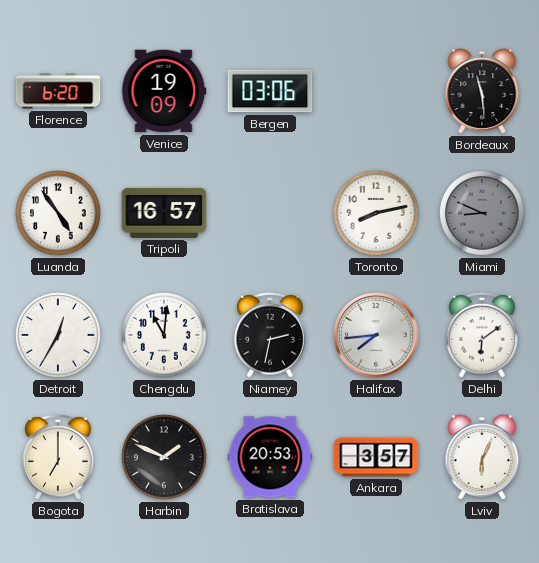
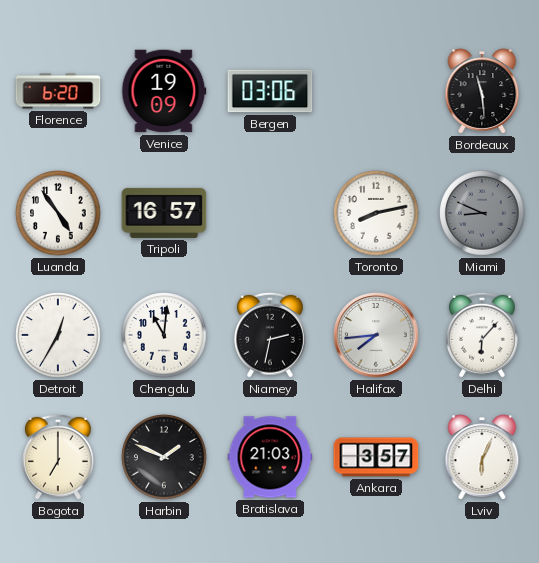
Delhi: 6:09 -> 6:07 (483, 335)
Bratislava: 20:53 -> 21:03 (270, 457)
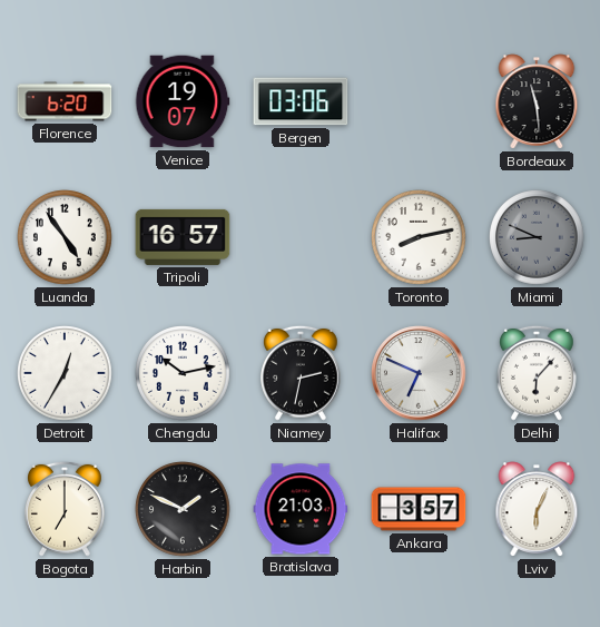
Venice: 19:09 -> 19:07 (183, 101)
Chengdu: 11:01 -> 10:13 (184, 374)
Halifax: 7:44 -> 6:49 (419, 373)
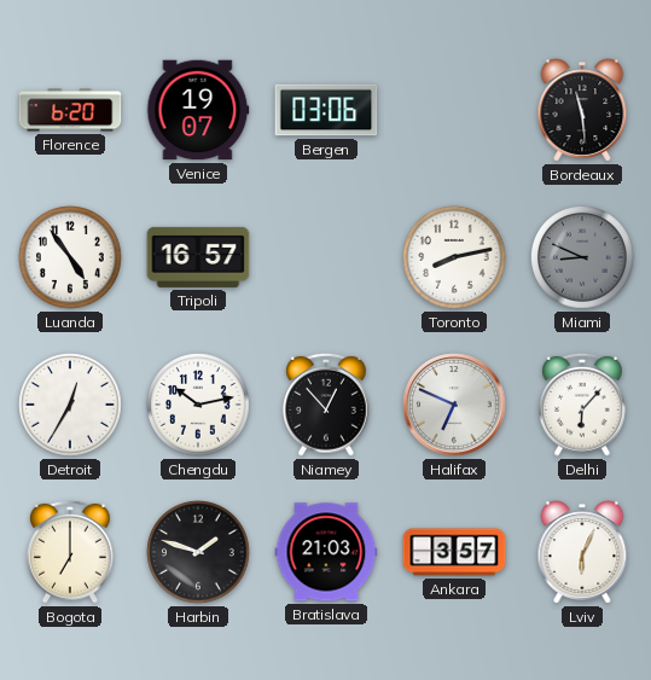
Niamey: 2:32 -> 12:53 (327, 405)
Harbin: 1:49 -> 1:48 (199, 553)
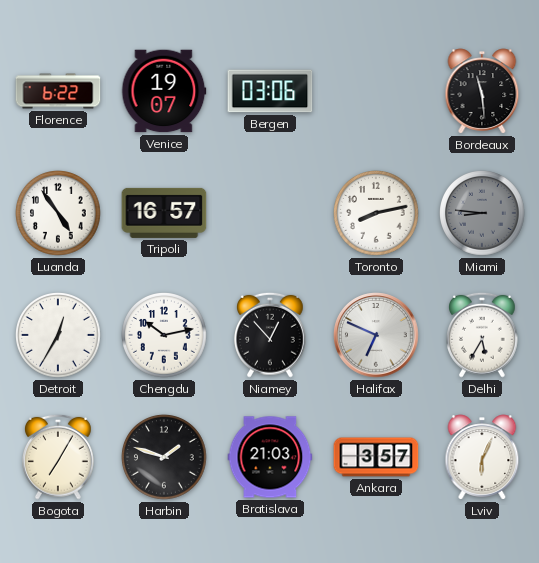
Florence: 6:20 -> 6:22 (58, 91)
Miami: 8:49 -> 8:46 (483, 214)
Delhi: 6:07 -> 5:35 (483, 335)
Bogota: 7:00 -> 7:05 (59, 457)
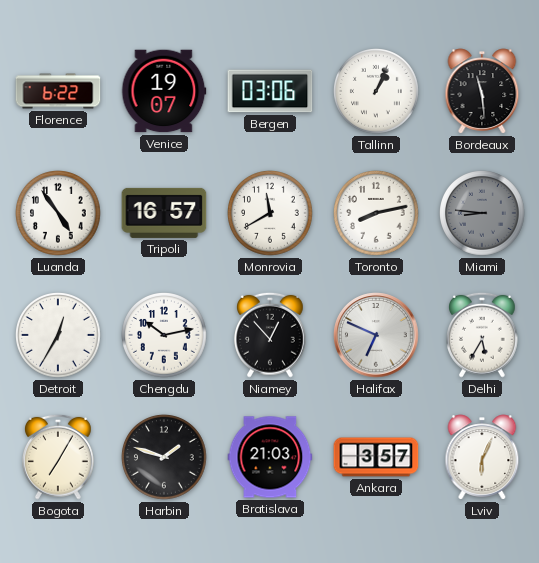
Tallinn: none -> 1:04 (377, 92)
Monrovia: none -> 11:40 (271, 214)
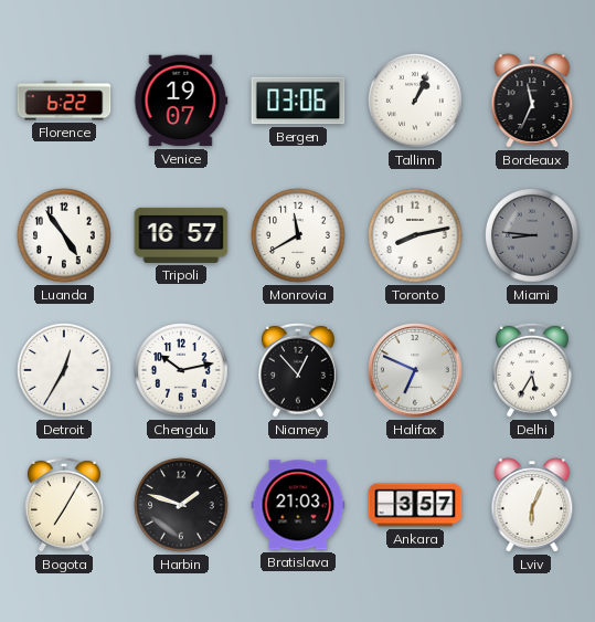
Bordeaux: 11:29 -> 11:34 (532, 101)
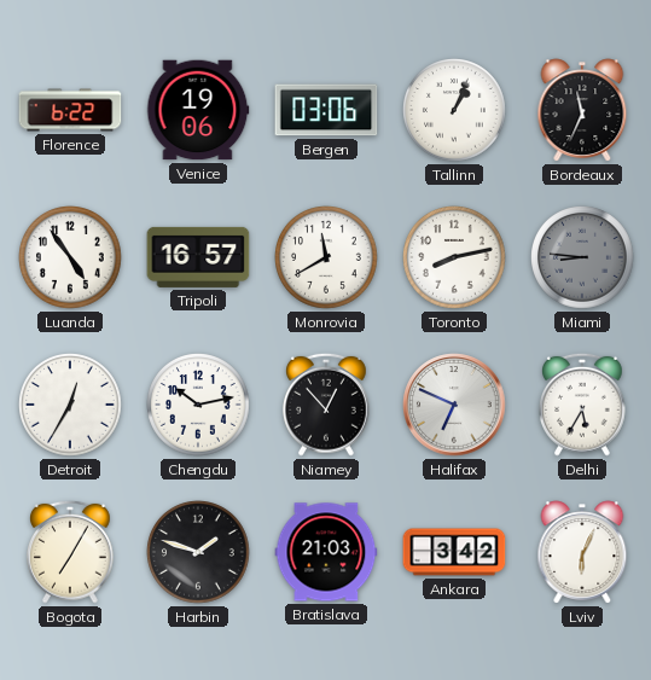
Venice: 19:07 -> 19:06 (198, 110)
Ankara: 3:57 -> 3:42 (454, 552)
